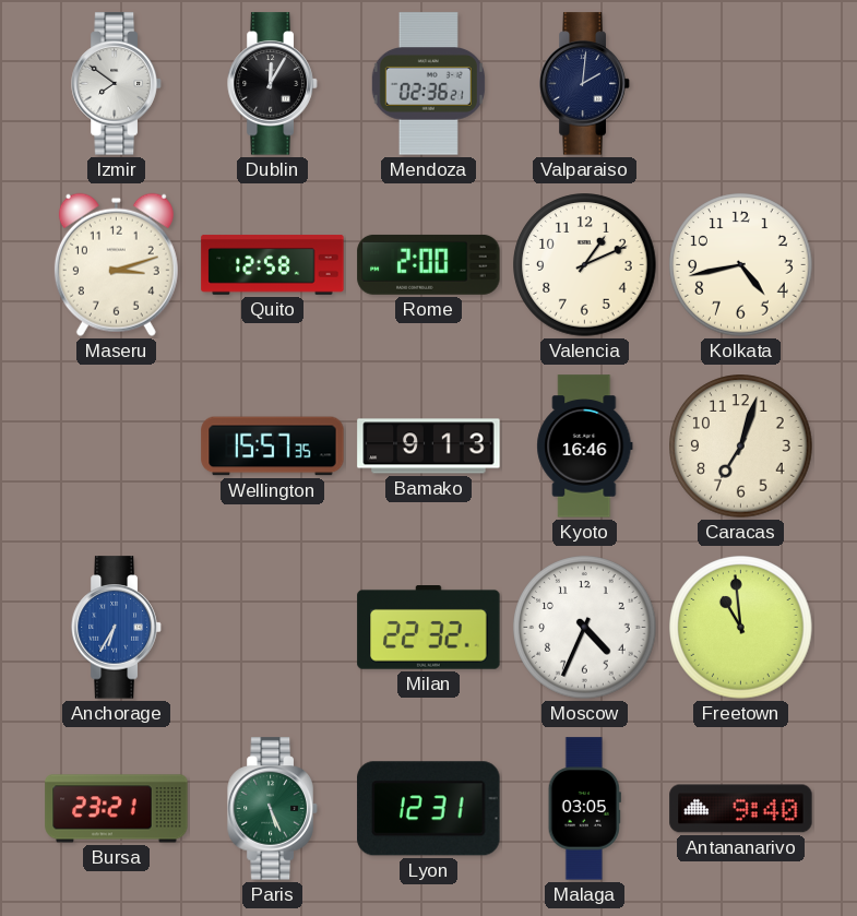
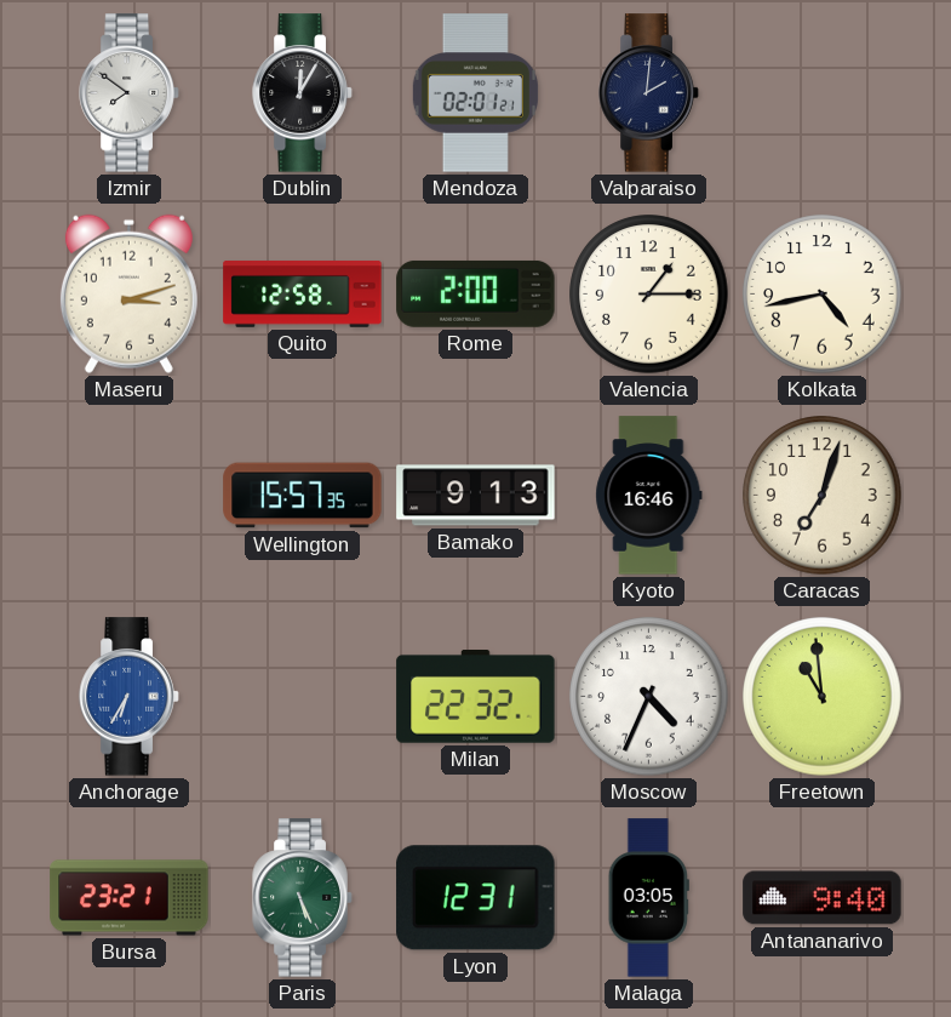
Mendoza: 02:36 -> 02:01 (475, 93)
Valencia: 1:11 -> 1:15 (649, 295)
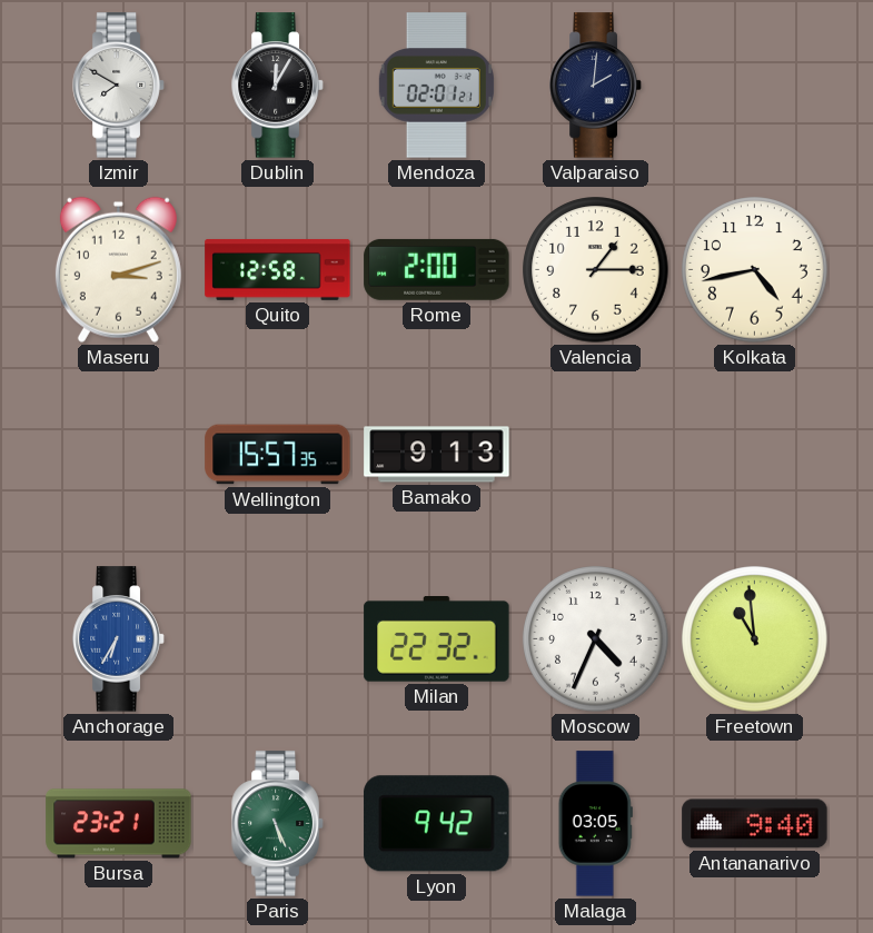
Izmir: 7:51 -> 7:50 (119, 86)
Kyoto: 16:46 -> none (649, 496)
Caracas: 7:03 -> none (823, 496)
Lyon: 12:31 -> 9:42 (437, 824)
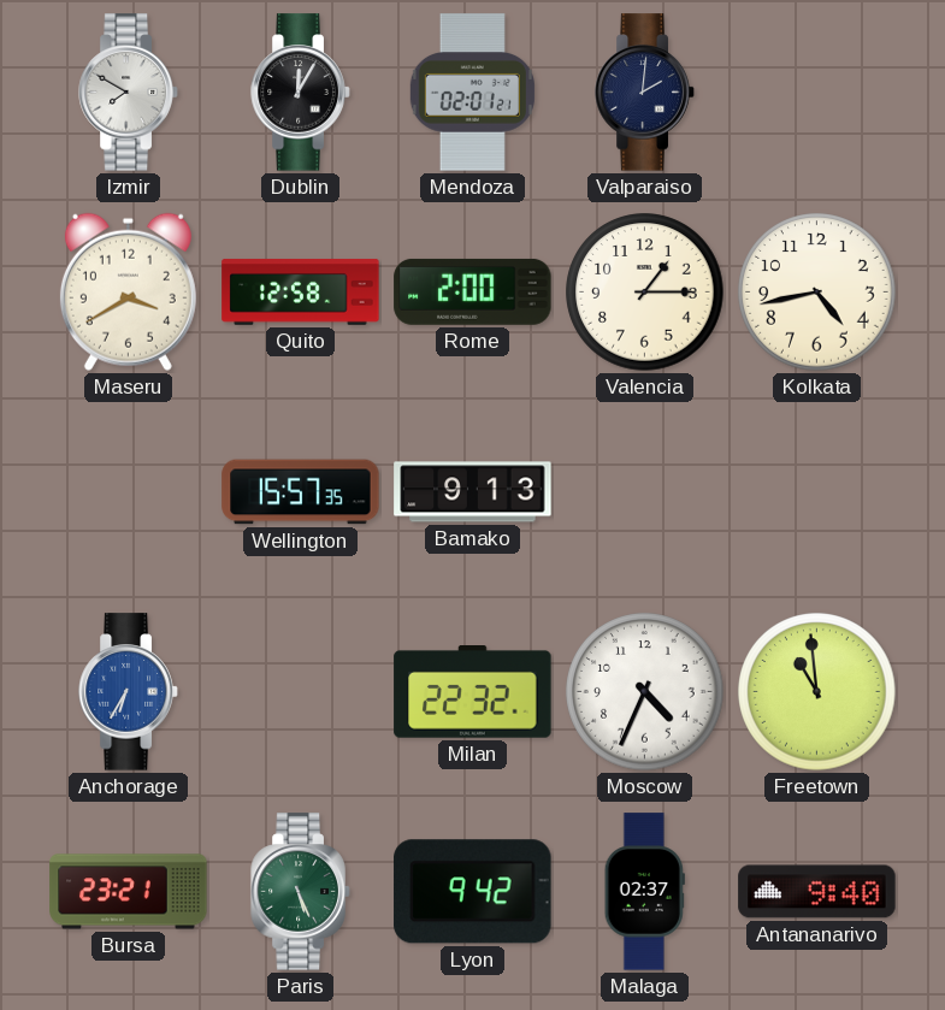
Maseru: 3:12 -> 3:40 (128, 291)
Malaga: 03:05 -> 02:37 (644, 892)
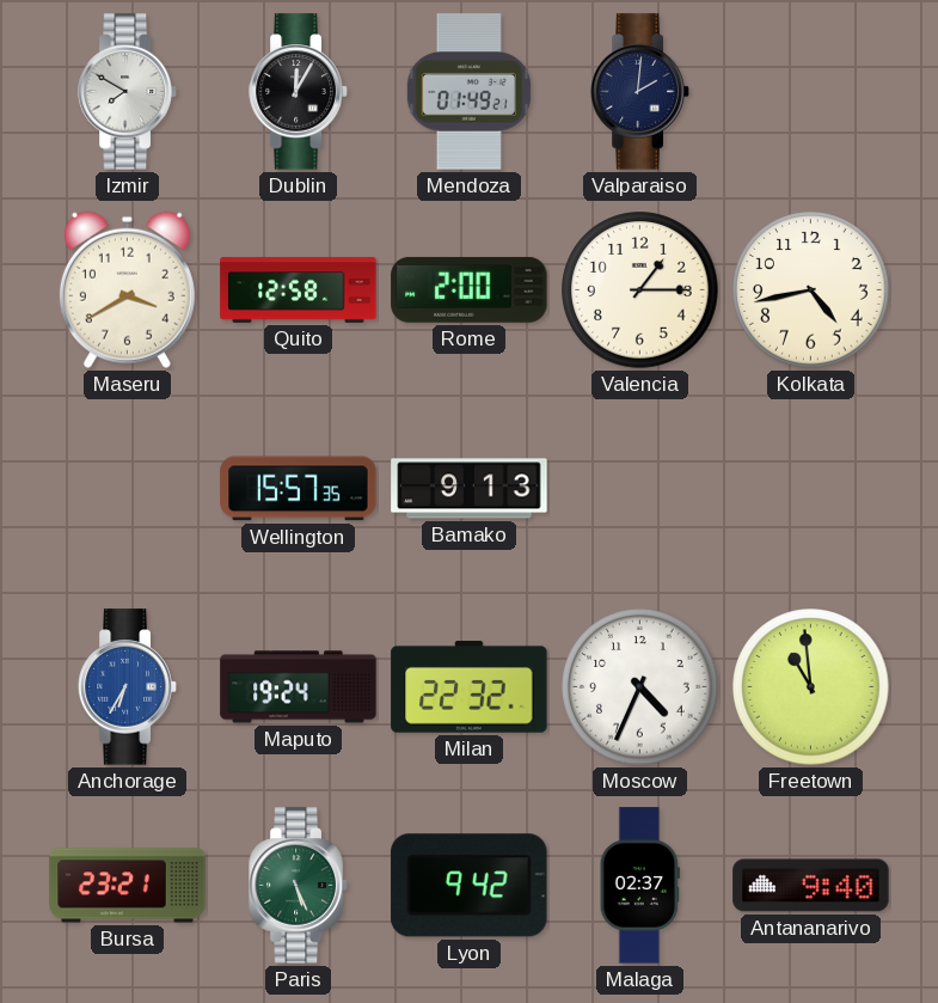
Mendoza: 02:01 -> 01:49 (468, 92)
Maputo: none -> 19:24 (299, 687)
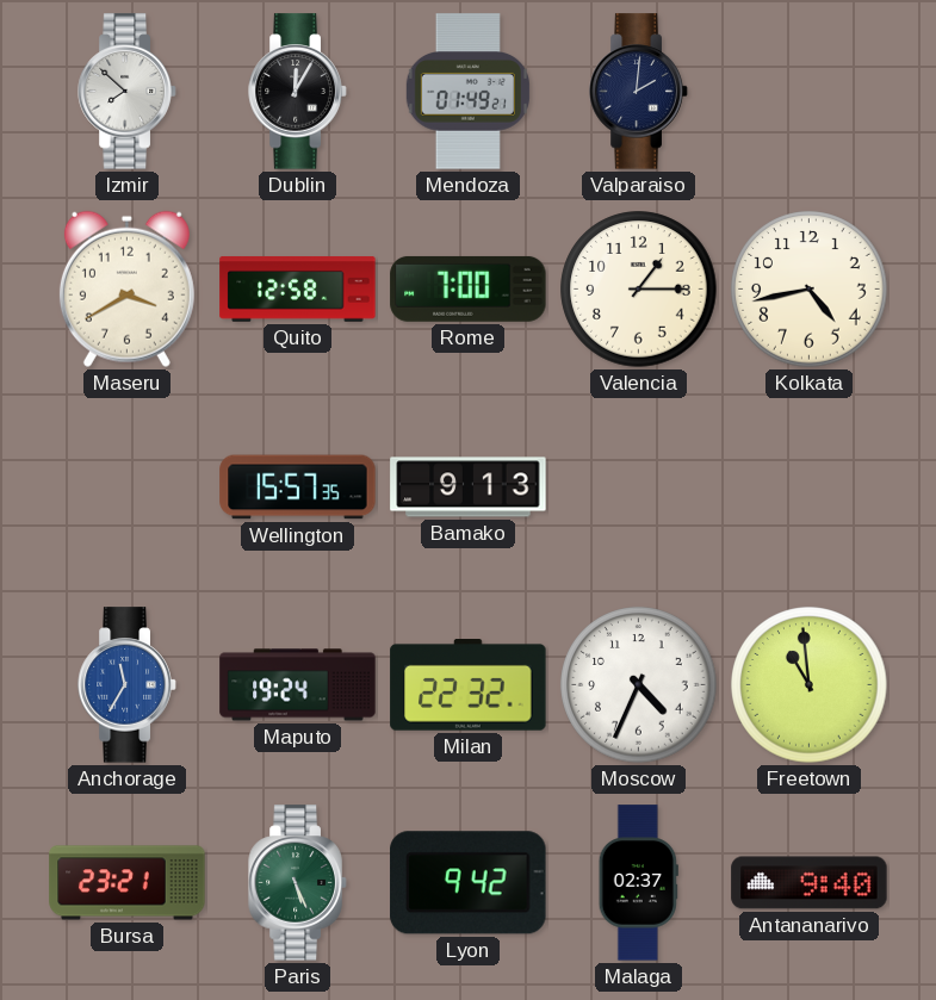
Izmir: 7:50 -> 7:52 (128, 92)
Rome: 2:00 -> 7:00 (469, 288)
Anchorage: 6:35 -> 11:35 (128, 685)
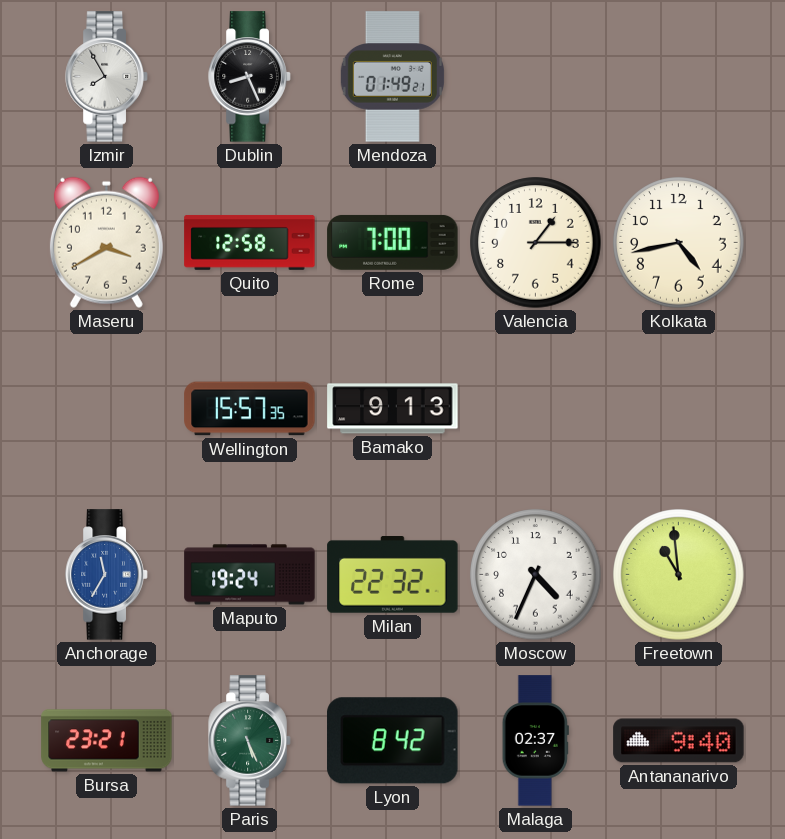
Izmir: 7:52 -> 7:55 (107, 77)
Dublin: 12:05 -> 8:26 (250, 77)
Valparaiso: 2:01 -> none (639, 92)
Lyon: 9:42 -> 8:42 (393, 741)
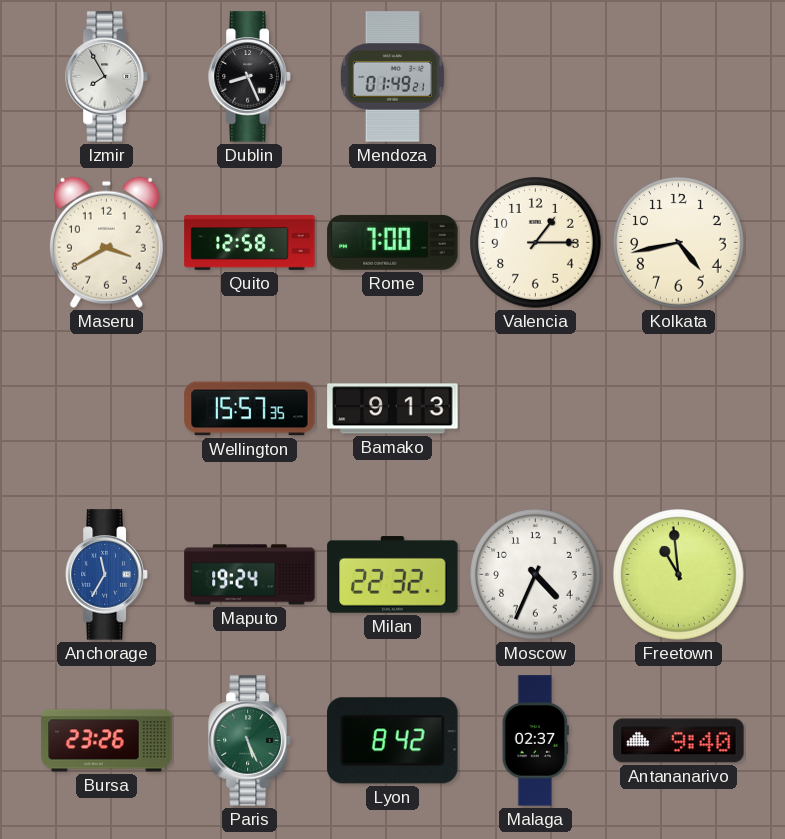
Bursa: 23:21 -> 23:26 (107, 741)
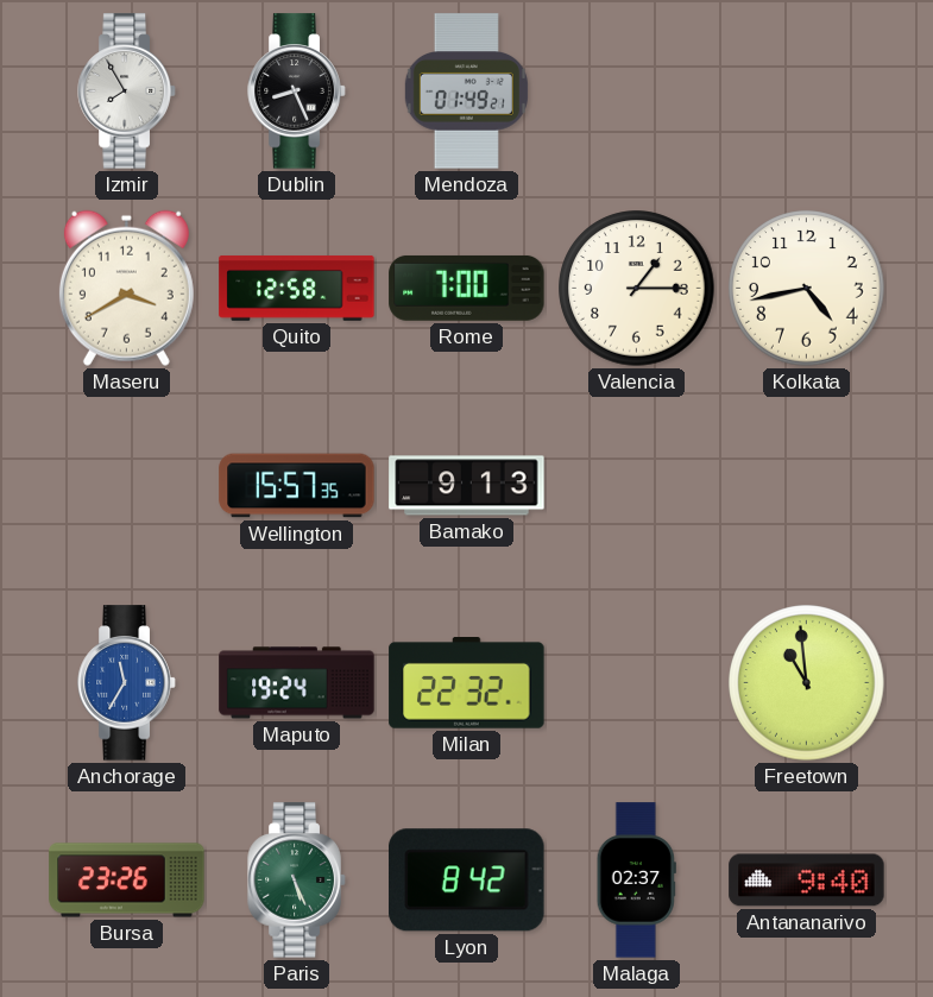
Moscow: 4:34 -> none (536, 575)
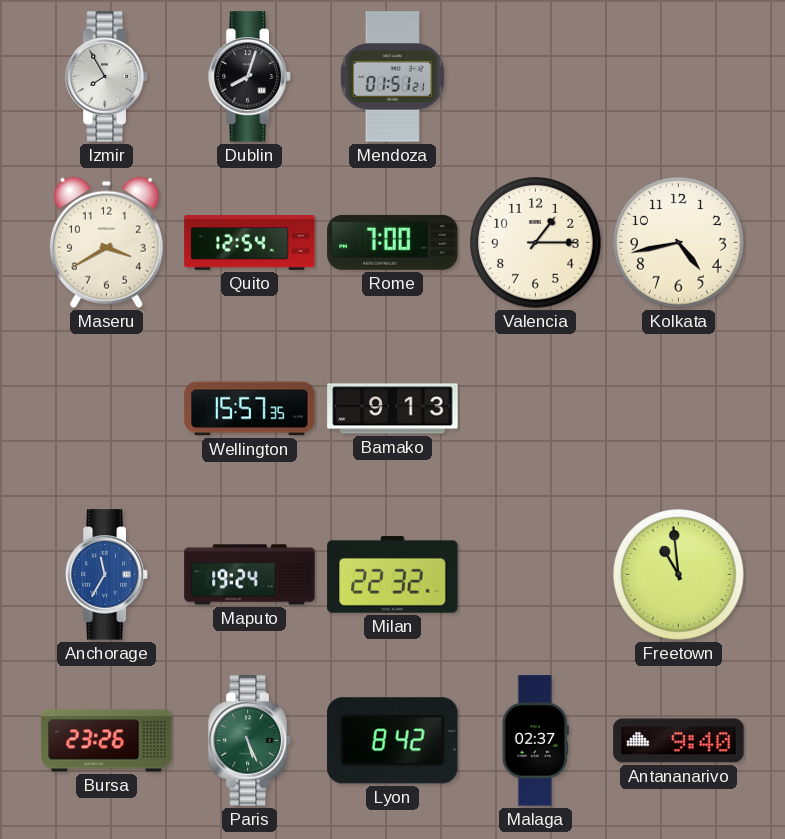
Dublin: 8:26 -> 8:03 (250, 77)
Mendoza: 01:49 -> 01:51 (392, 77)
Quito: 12:58 -> 12:54 (250, 242)
